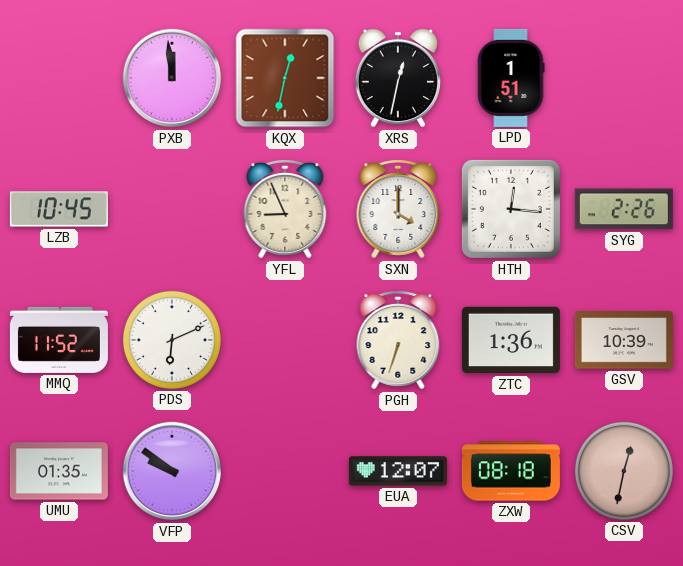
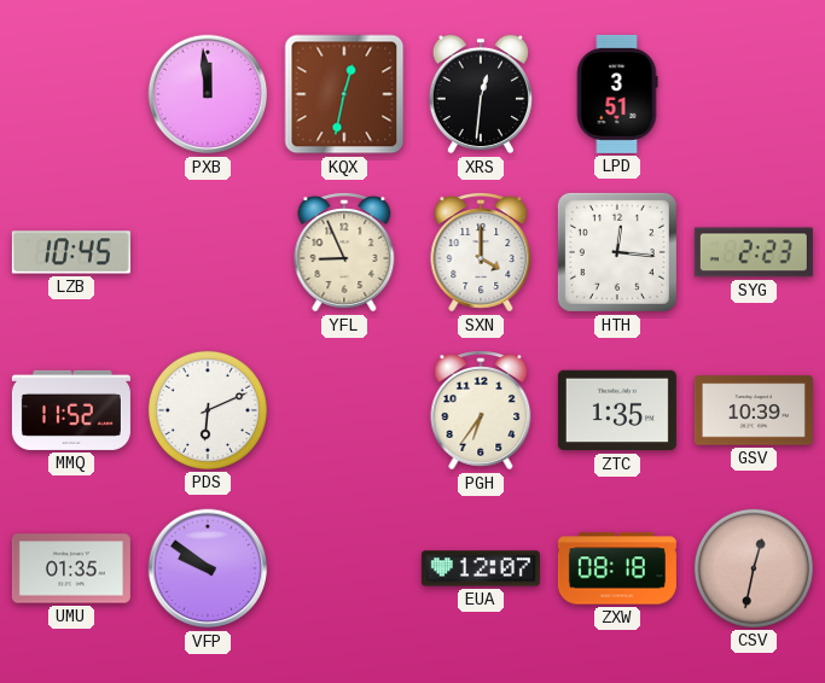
XRS: 12:32 -> 12:31 (481, 94)
LPD: 1:51 -> 3:51 (617, 94)
SYG: 2:26 -> 2:23 (754, 252)
PGH: 6:33 -> 6:36 (481, 410)
ZTC: 1:36 -> 1:35 (617, 410)
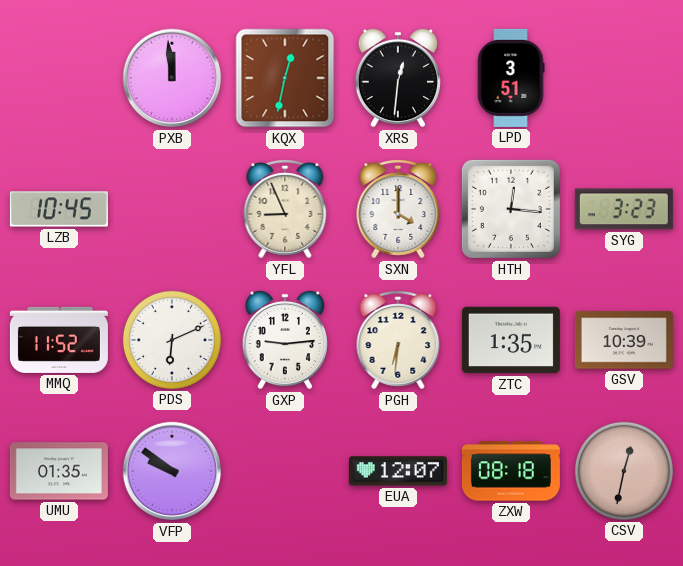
SYG: 2:23 -> 3:23 (624, 209)
GXP: none -> 9:14 (285, 340)
PGH: 6:36 -> 6:31 (398, 340)
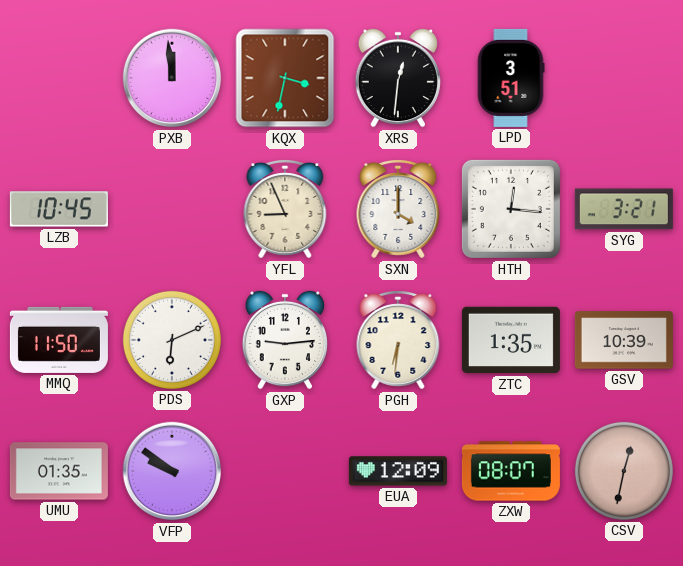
KQX: 12:32 -> 3:32 (285, 78)
SYG: 3:23 -> 3:21 (624, 209)
MMQ: 11:52 -> 11:50 (59, 340)
EUA: 12:07 -> 12:09 (398, 471)
ZXW: 08:18 -> 08:07 (511, 471)
